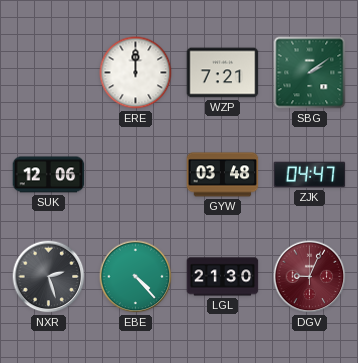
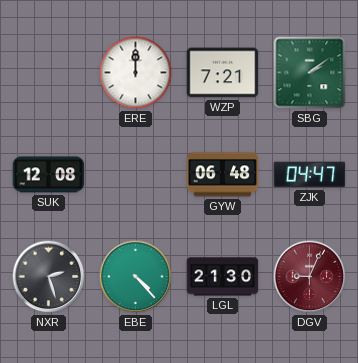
SUK: 12:06 -> 12:08 (49, 175)
GYW: 03:48 -> 06:48 (223, 175)
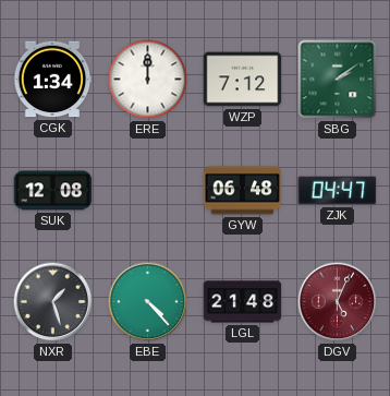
CGK: none -> 1:34 (52, 80)
WZP: 7:21 -> 7:12 (243, 80)
NXR: 2:27 -> 1:27 (53, 302)
LGL: 21:30 -> 21:48 (243, 302)
DGV: 9:04 -> 5:04 (338, 302)
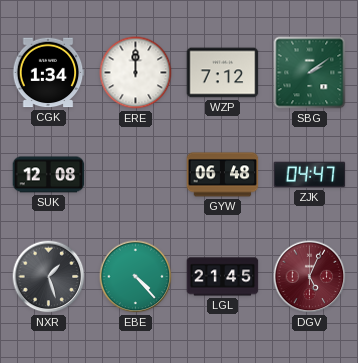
LGL: 21:48 -> 21:45 (223, 277)
